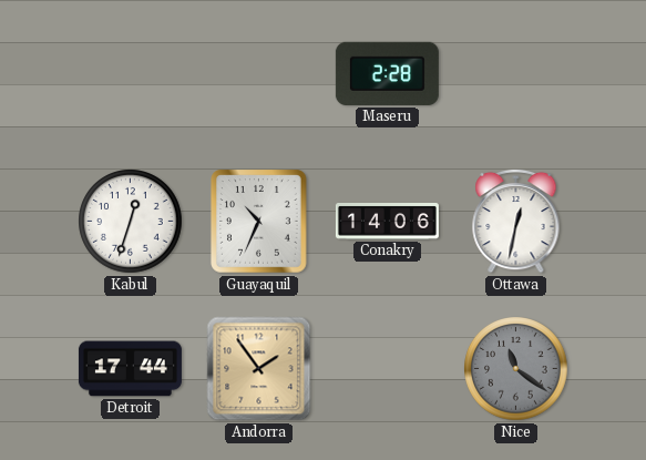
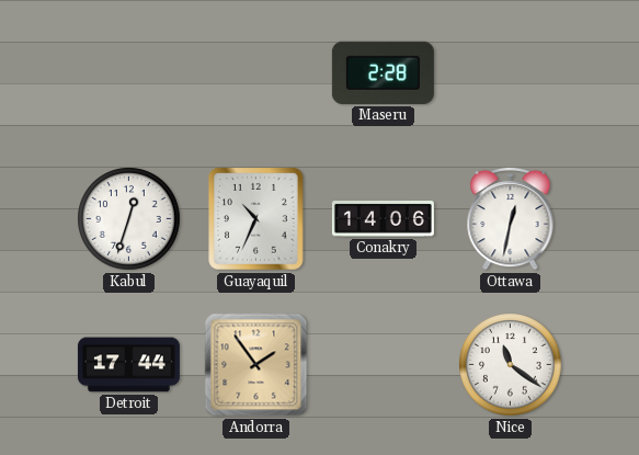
Nice dial: grey -> white (511, 365)
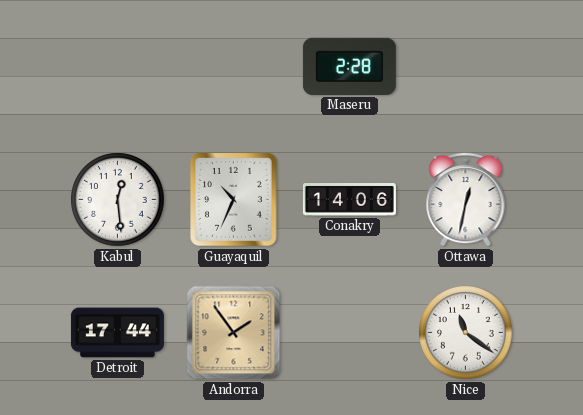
Kabul: 12:33 -> 12:29 (118, 200)
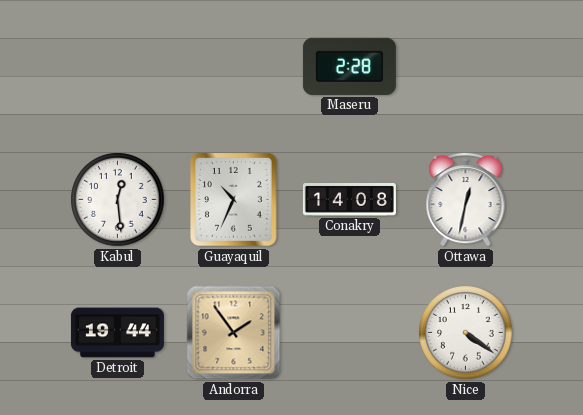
Conakry: 14:06 -> 14:08 (349, 200)
Detroit: 17:44 -> 19:44 (117, 333)
Nice: 11:21 -> 4:21 (466, 333)
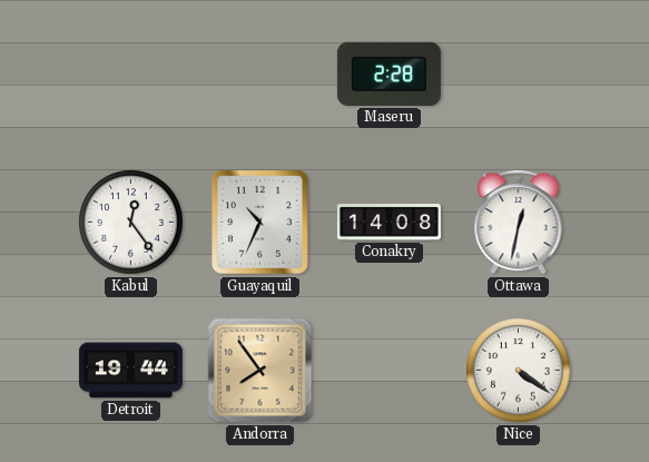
Kabul: 12:29 -> 12:24 (131, 223)
Andorra: 1:54 -> 7:54 (260, 371)
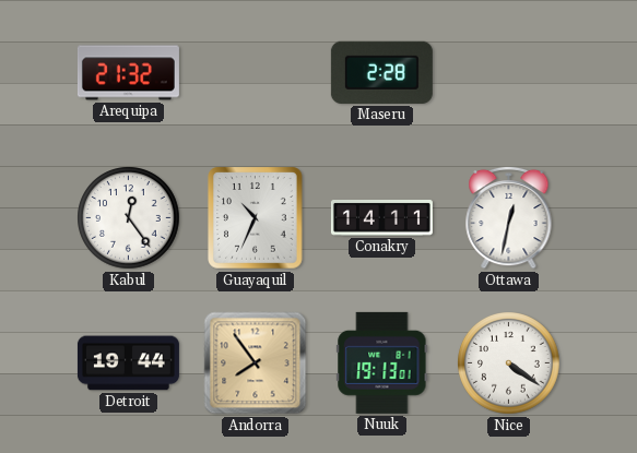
Arequipa: none -> 21:32 (128, 73)
Conakry: 14:08 -> 14:11 (381, 218)
Nuuk: none -> 19:13 (382, 362)
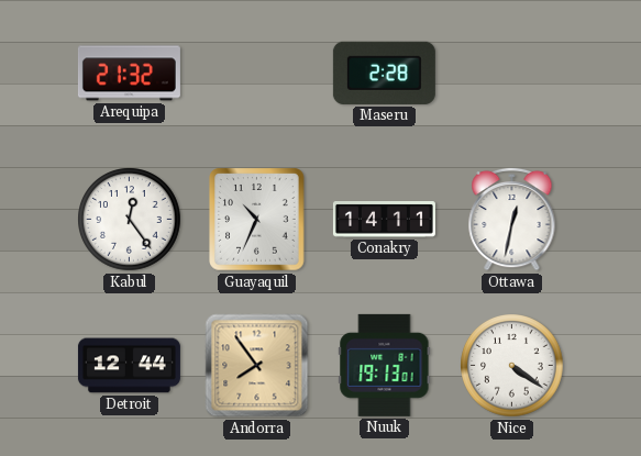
Detroit: 19:44 -> 12:44 (129, 366)
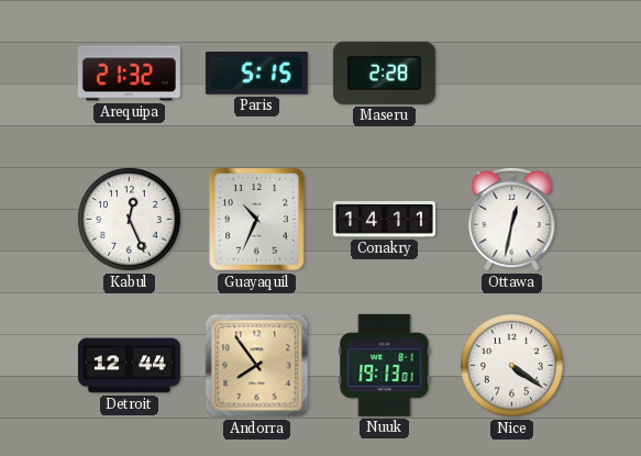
Paris: none -> 5:15 (256, 74)
Kabul: 12:24 -> 12:26 (130, 220)
